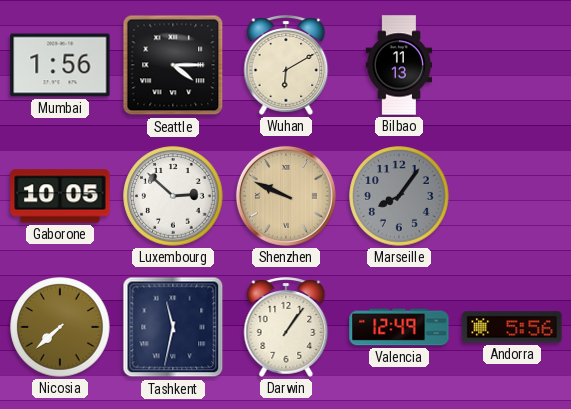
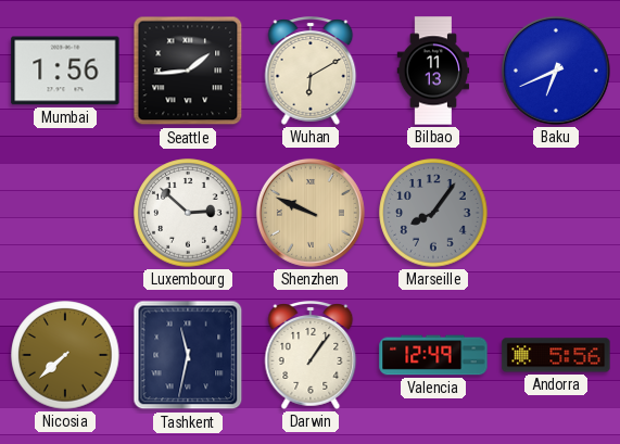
Seattle: 4:15 -> 1:44 (188, 71)
Baku: none -> 6:41 (556, 71)
Gaborone: 10:05 -> none (60, 196)
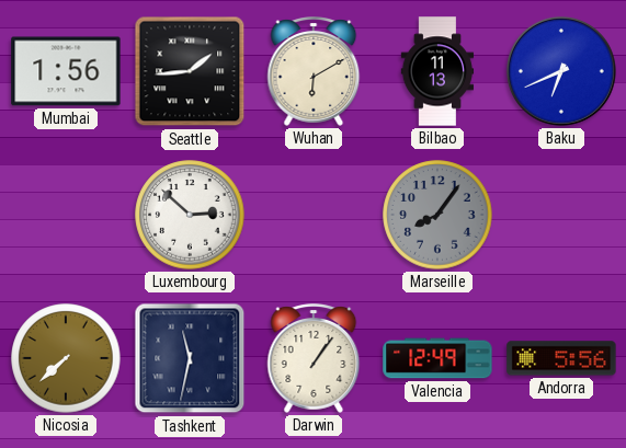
Shenzhen: 9:49 -> none (311, 213)
